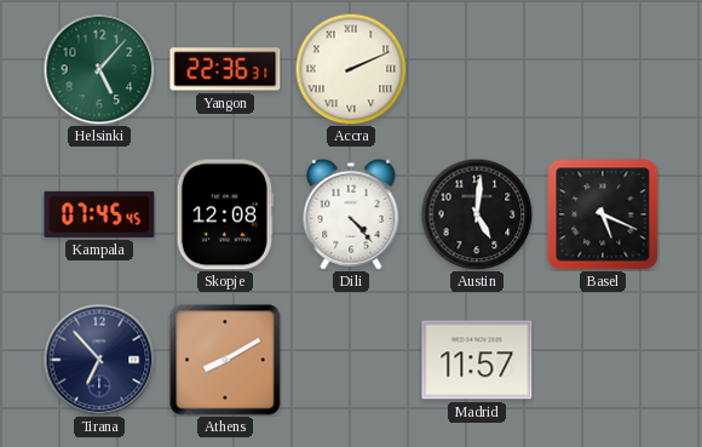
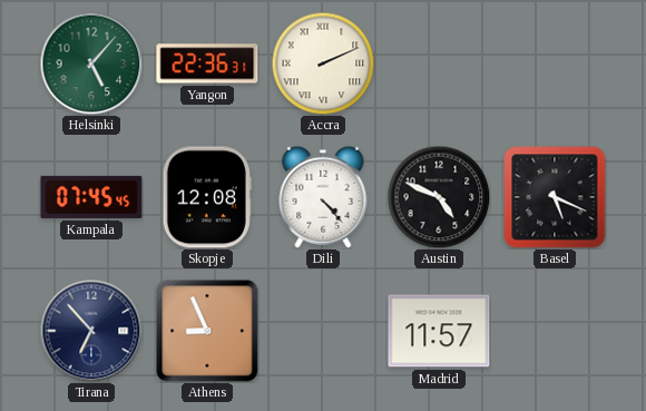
Austin: 5:01 -> 4:49 (439, 197)
Athens: 8:10 -> 8:56 (207, 331)
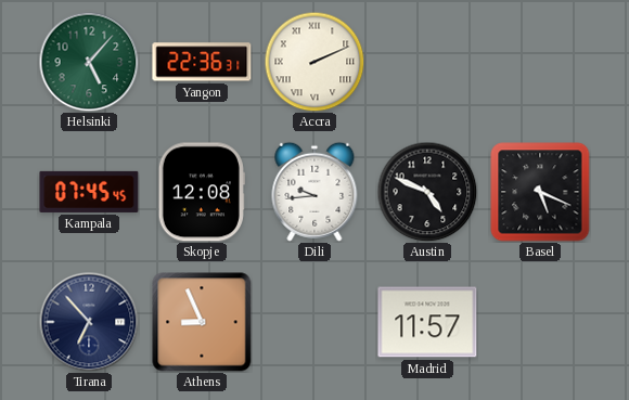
Dili: 4:23 -> 9:44 (314, 192)
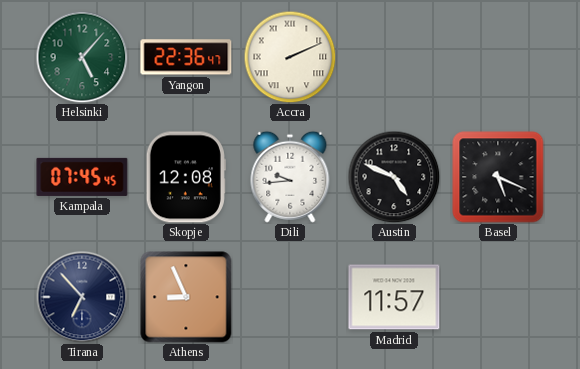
Yangon: 22:36:31 -> 22:36:47 (186, 57)
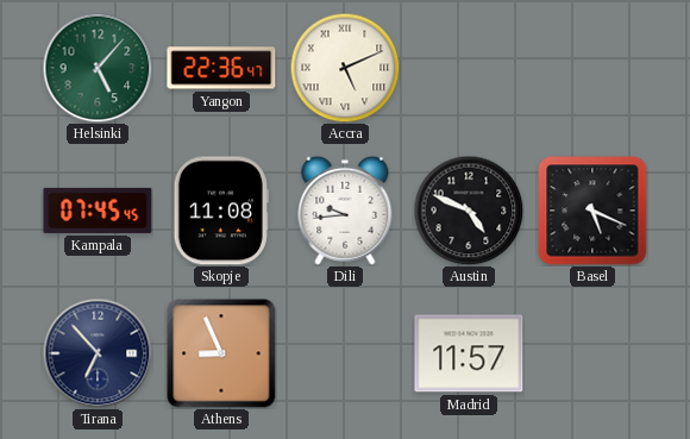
Accra: 2:11 -> 5:11 (345, 68)
Skopje: 12:08 -> 11:08 (221, 211)
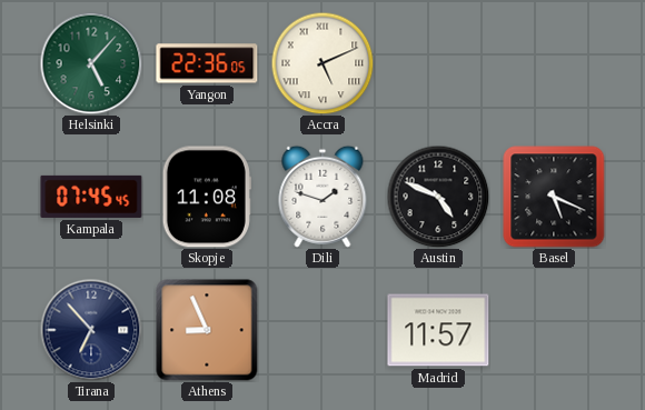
Yangon: 22:36:47 -> 22:36:05 (207, 63)
Dili: 9:44 -> 1:48 (322, 197)
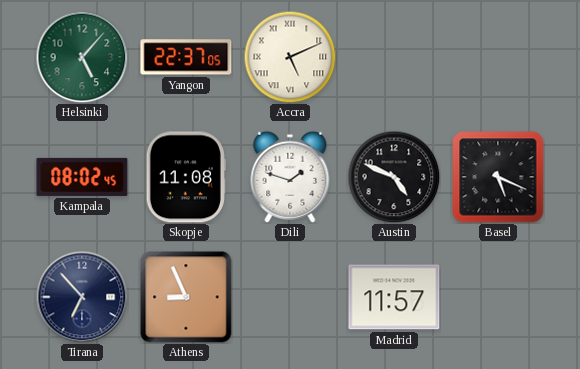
Yangon: 22:36 -> 22:37 (186, 57)
Kampala: 07:45 -> 08:02 (82, 177)
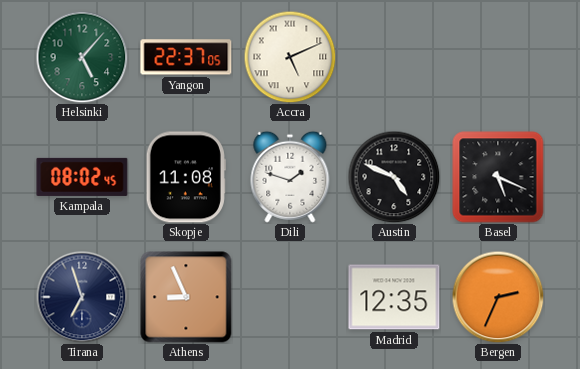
Tirana: 6:53 -> 6:57 (82, 297)
Madrid: 11:57 -> 12:35 (394, 297)
Bergen: none -> 2:34 (498, 297)
